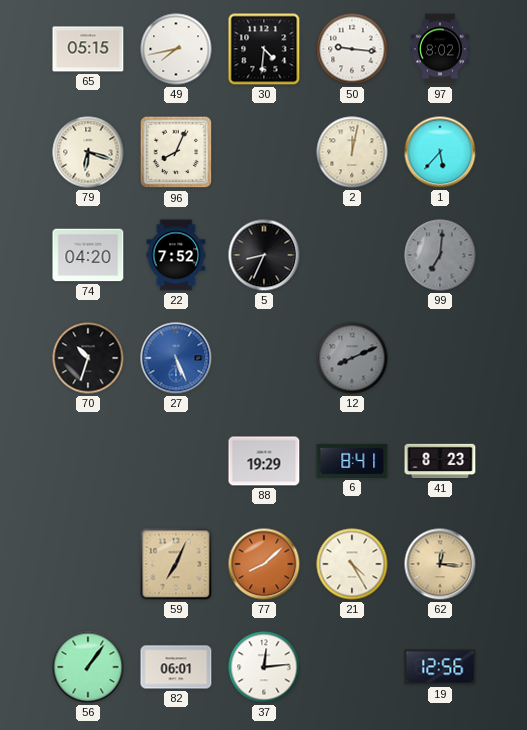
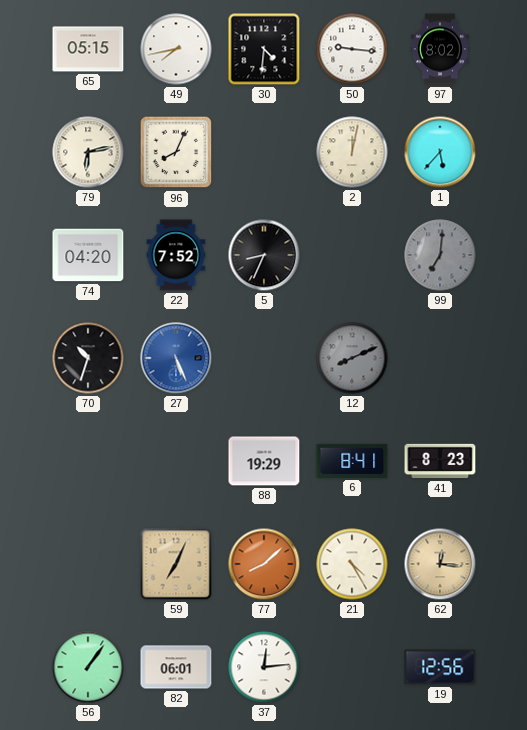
79: 6:18 -> 6:13 (88, 152)
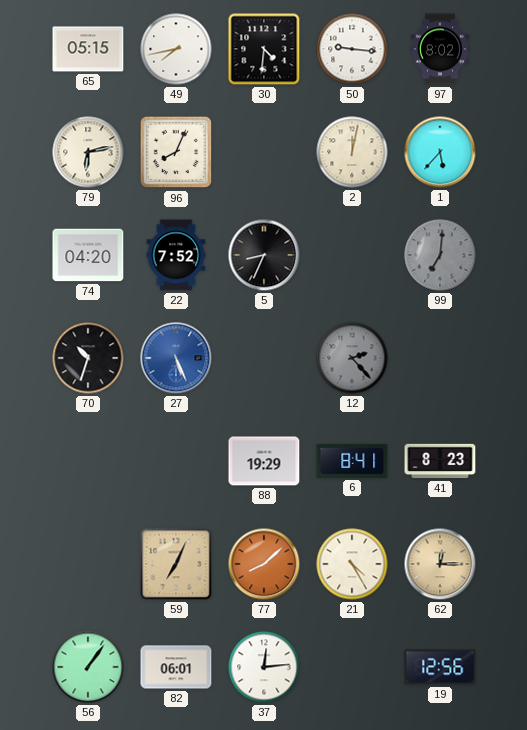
12: 8:11 -> 2:23 (352, 358)
62: 12:16 -> 12:15 (440, 564)
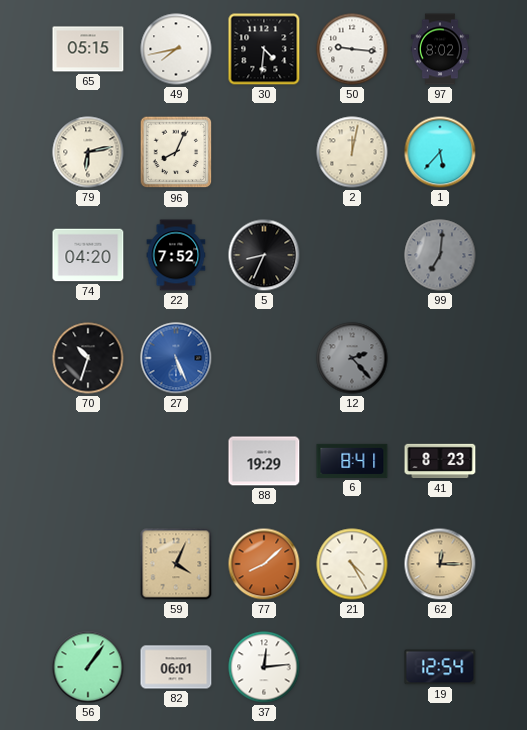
59: 7:04 -> 4:04 (176, 564)
19: 12:56 -> 12:54 (440, 667)
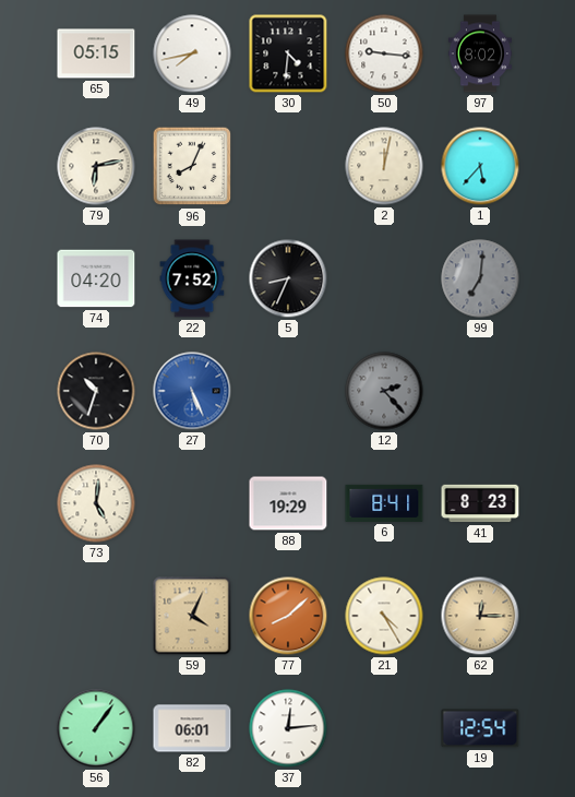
73: none -> 5:01 (96, 503)
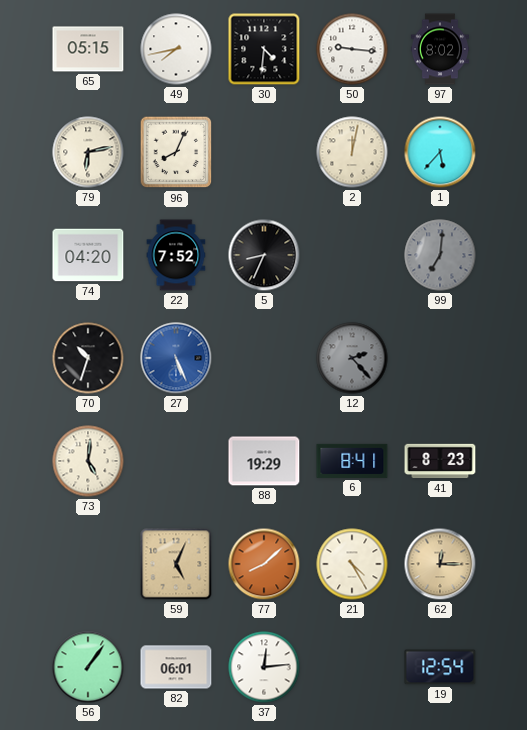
59: 4:04 -> 5:04 (176, 564)
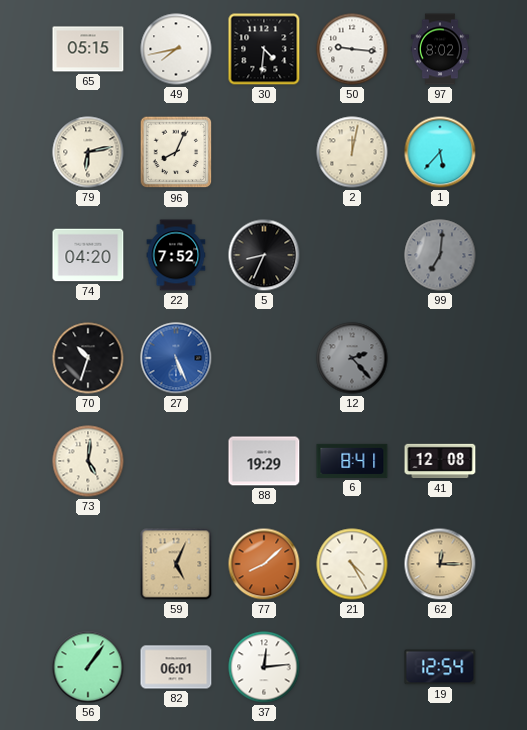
41: 8:23 -> 12:08 (440, 461)
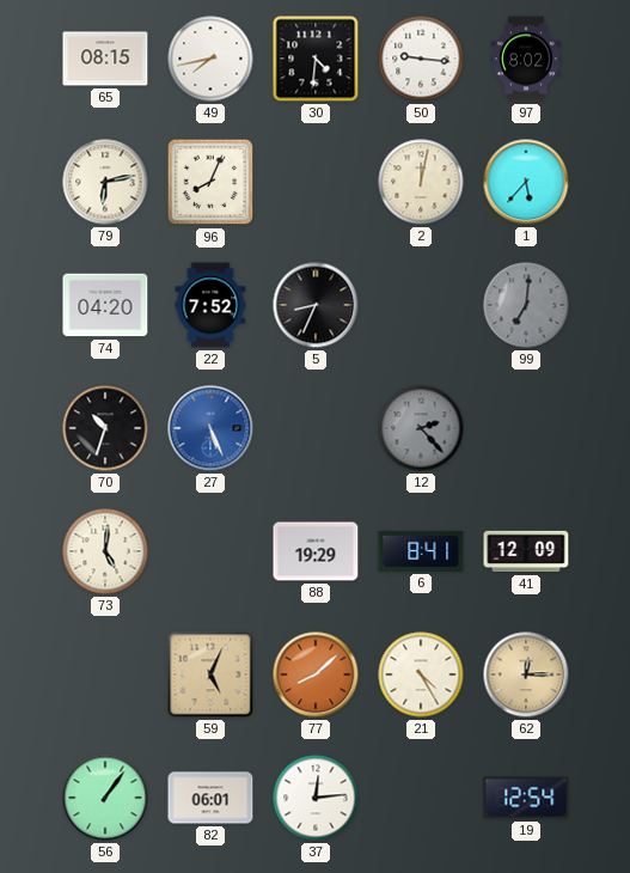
65: 05:15 -> 08:15 (105, 59)
41: 12:08 -> 12:09 (526, 551)
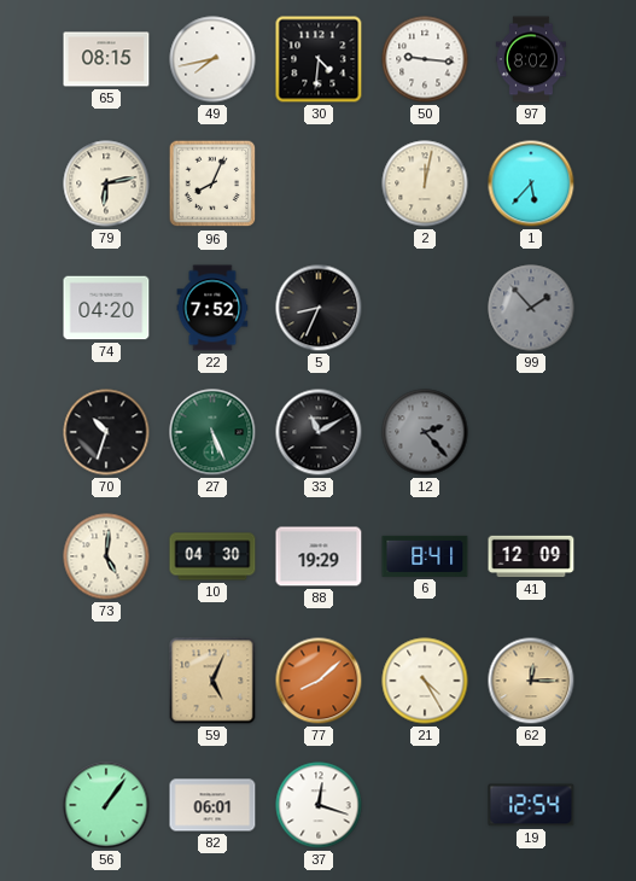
99: 7:01 -> 1:53 (531, 308)
27 dial: blue -> green (212, 432)
33: none -> 11:10 (319, 432)
10: none -> 04:30 (212, 556)
37: 12:14 -> 12:18 (319, 805)
